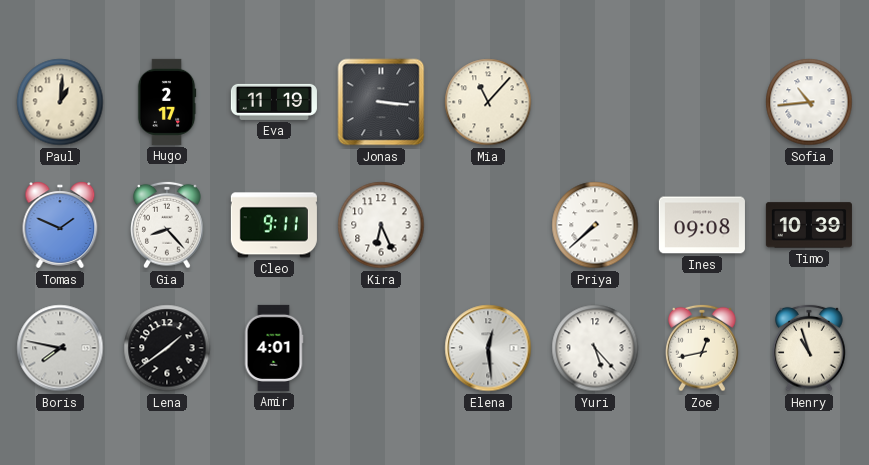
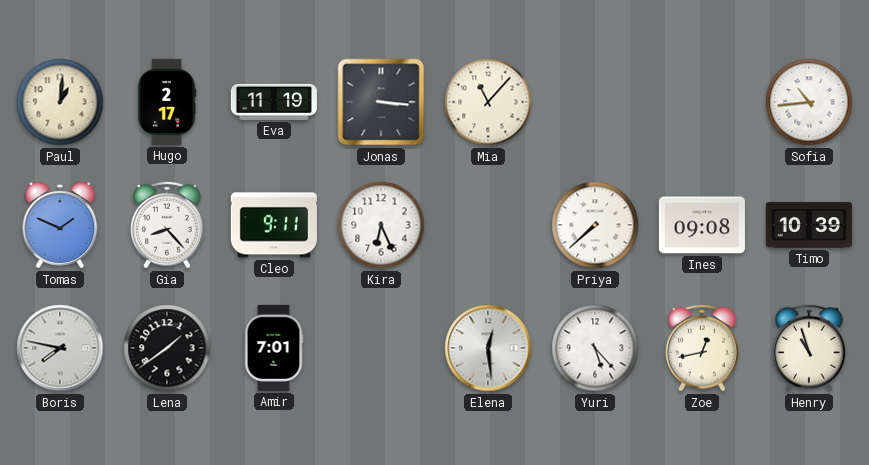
Amir: 4:01 -> 7:01 (274, 348)
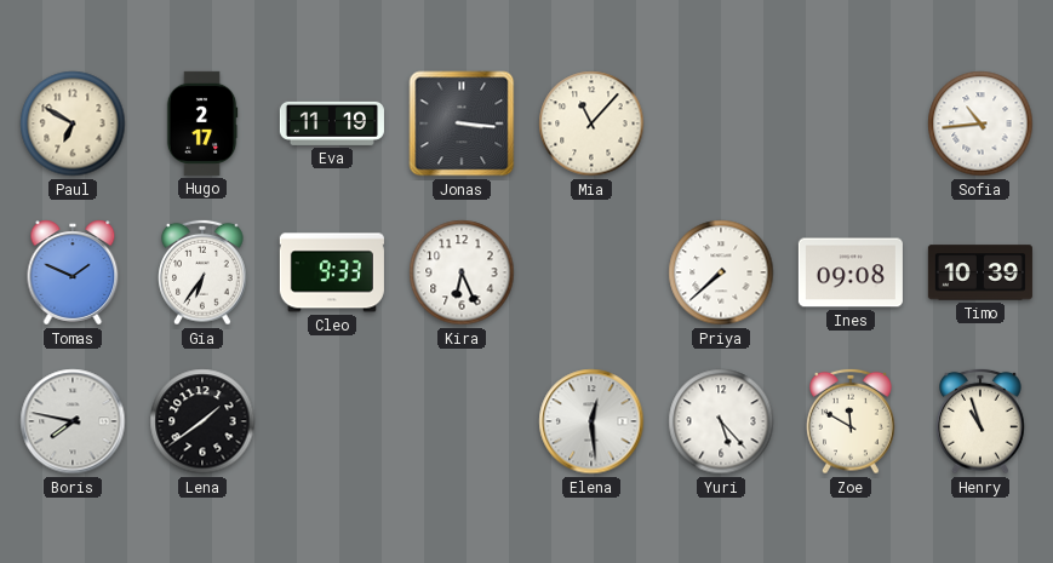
Paul: 1:01 -> 6:50 (73, 123)
Gia: 8:23 -> 6:36 (202, 272)
Cleo: 9:11 -> 9:33 (332, 272)
Amir: 7:01 -> none (274, 348)
Zoe: 12:43 -> 11:50 (851, 421)
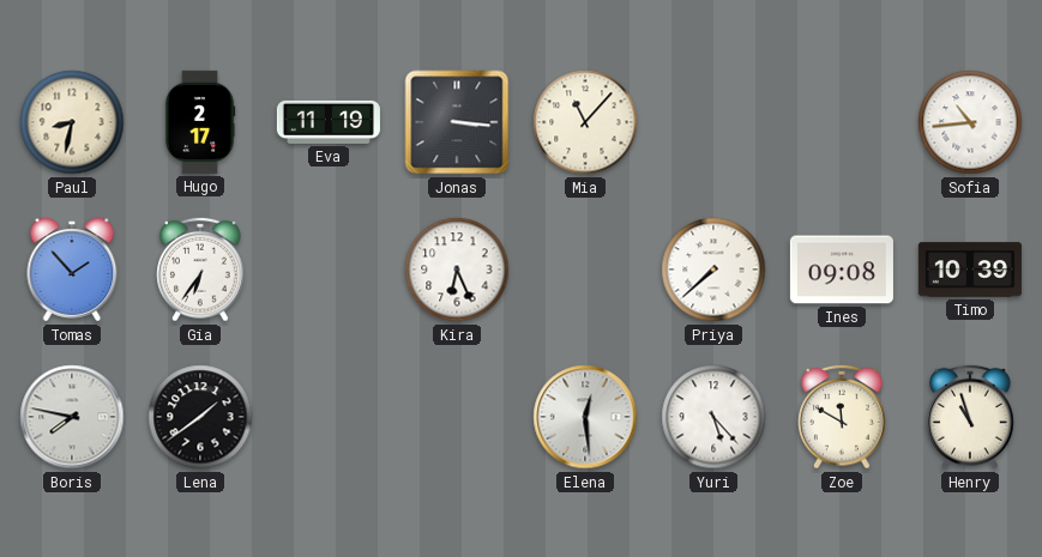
Paul: 6:50 -> 8:32 (72, 122)
Tomas: 1:49 -> 1:53 (72, 270)
Cleo: 9:33 -> none (332, 272)
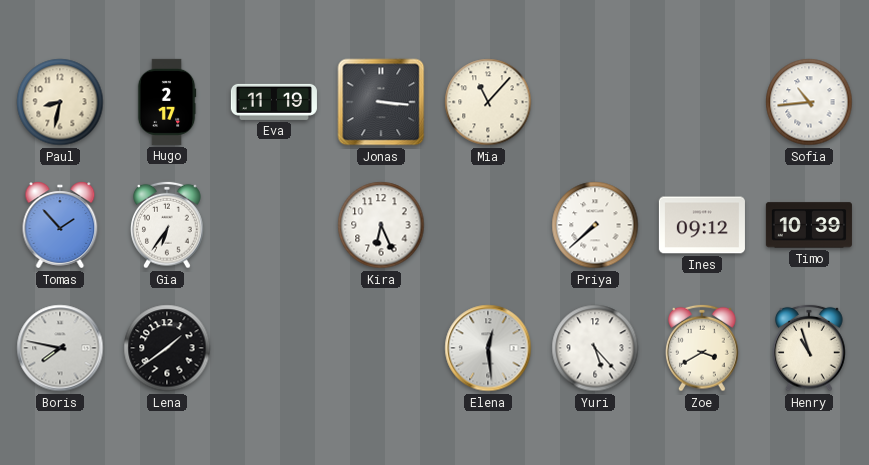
Ines: 09:08 -> 09:12 (702, 225)
Zoe: 11:50 -> 3:40 (702, 348)
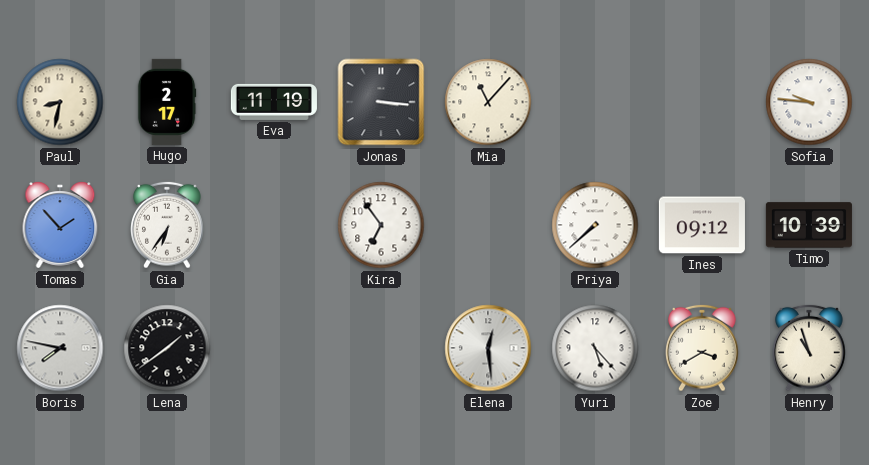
Sofia: 10:44 -> 9:46 (809, 102)
Kira: 6:26 -> 6:54 (381, 225)
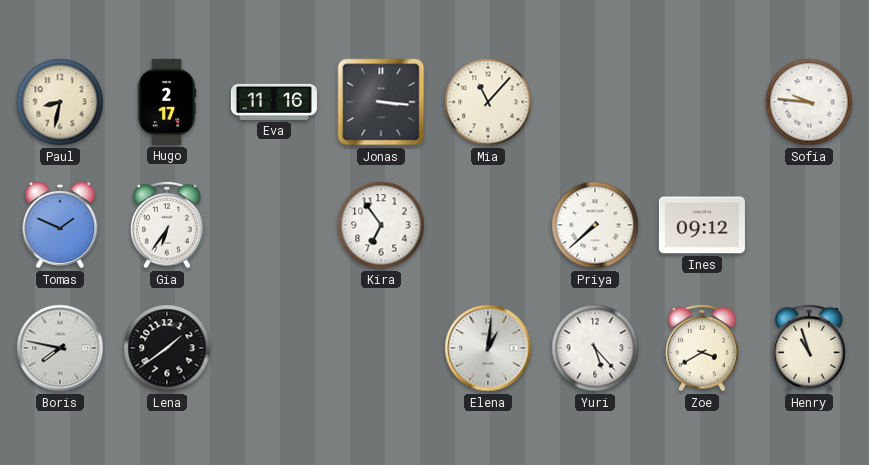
Eva: 11:19 -> 11:16 (274, 102)
Tomas: 1:53 -> 1:49 (60, 225)
Timo: 10:39 -> none (809, 225)
Elena: 12:29 -> 1:01 (488, 348)
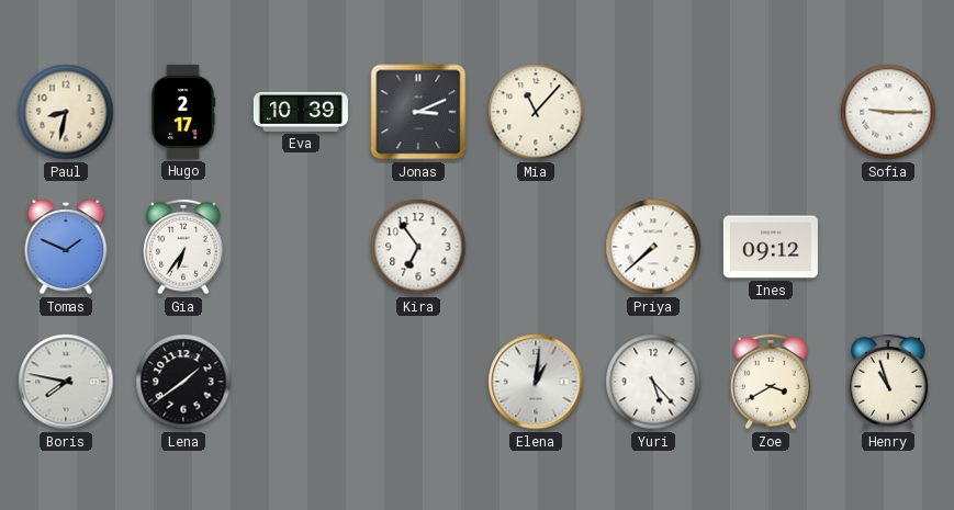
Eva: 11:16 -> 10:39 (301, 112)
Jonas: 3:16 -> 3:11 (418, 112)
Sofia: 9:46 -> 9:15 (888, 112)
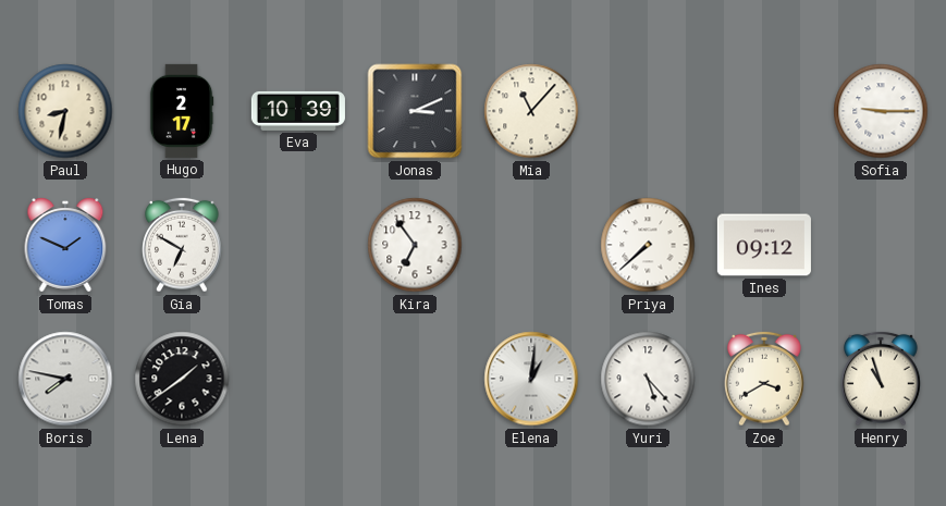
Gia: 6:36 -> 6:50 (182, 245)
